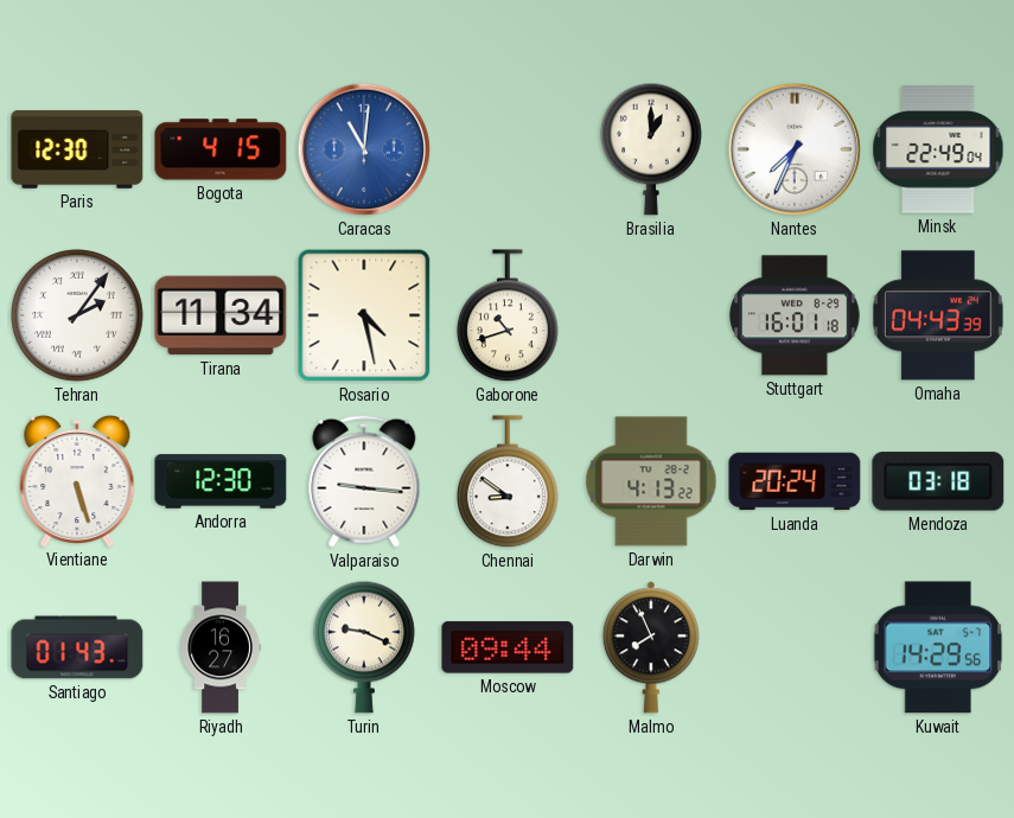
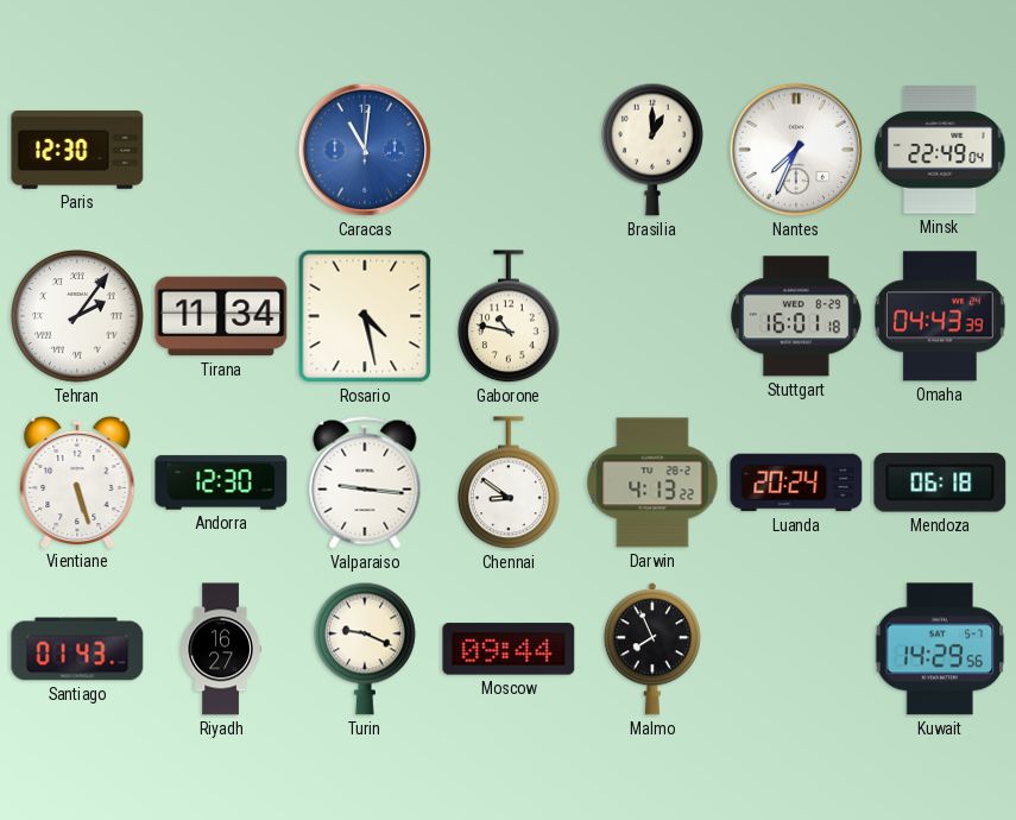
Bogota: 4:15 -> none (221, 149)
Gaborone: 10:42 -> 10:47 (510, 317)
Mendoza: 03:18 -> 06:18 (940, 482)
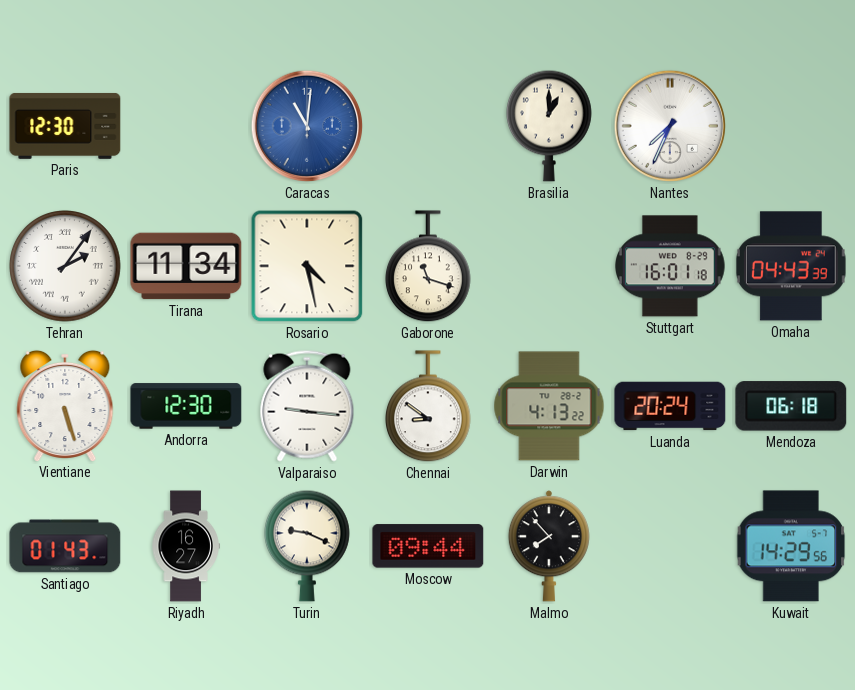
Minsk: 22:49 -> none (940, 150)
Gaborone: 10:47 -> 11:18 (429, 267)
Malmo: 7:56 -> 7:53 (549, 546)
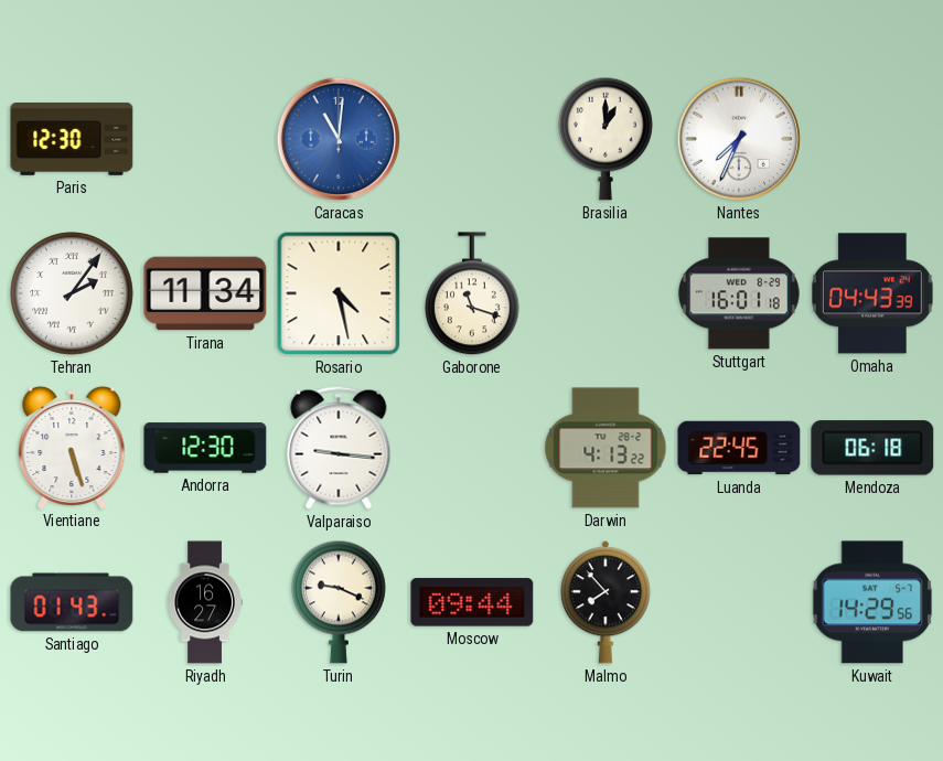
Chennai: 8:51 -> none (429, 407)
Luanda: 20:24 -> 22:45 (739, 448)
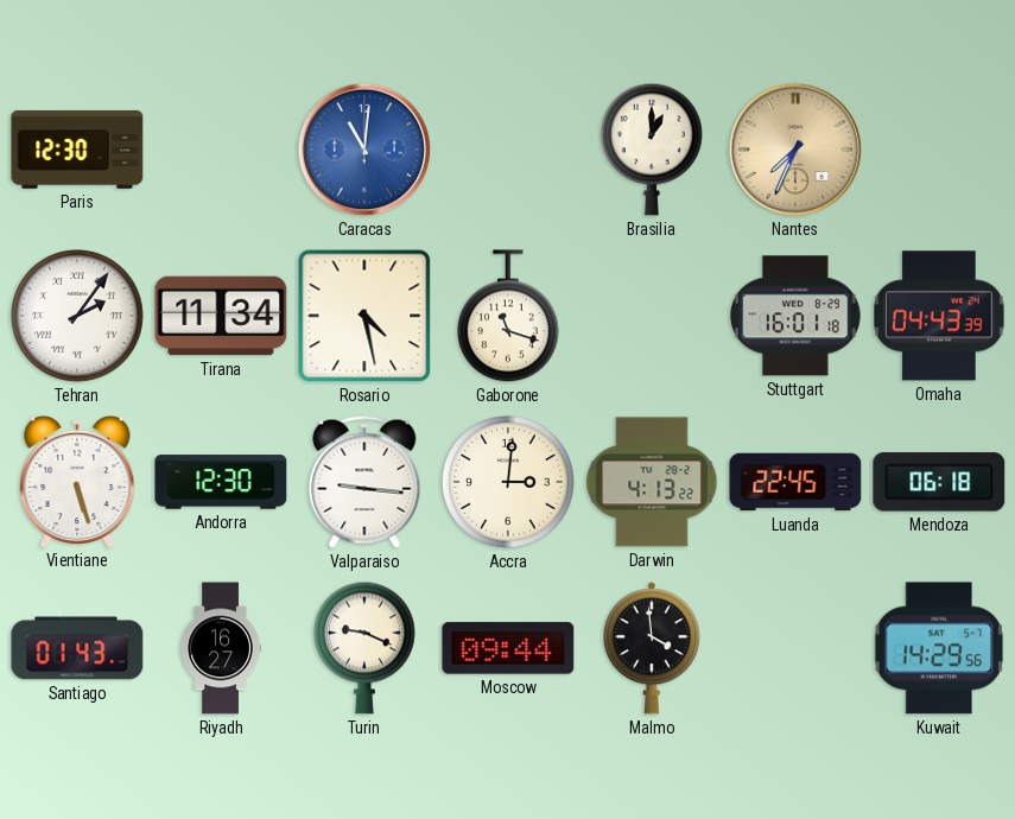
Nantes dial: white -> champagne (795, 150)
Accra: none -> 3:01 (508, 482)
Malmo: 7:53 -> 3:59 (652, 648)
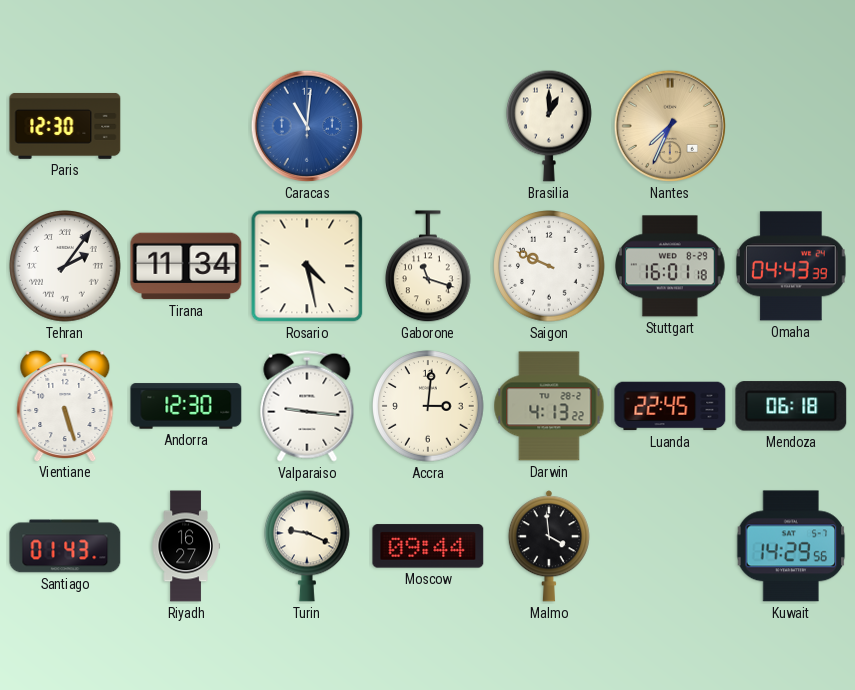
Saigon: none -> 9:49 (549, 266)
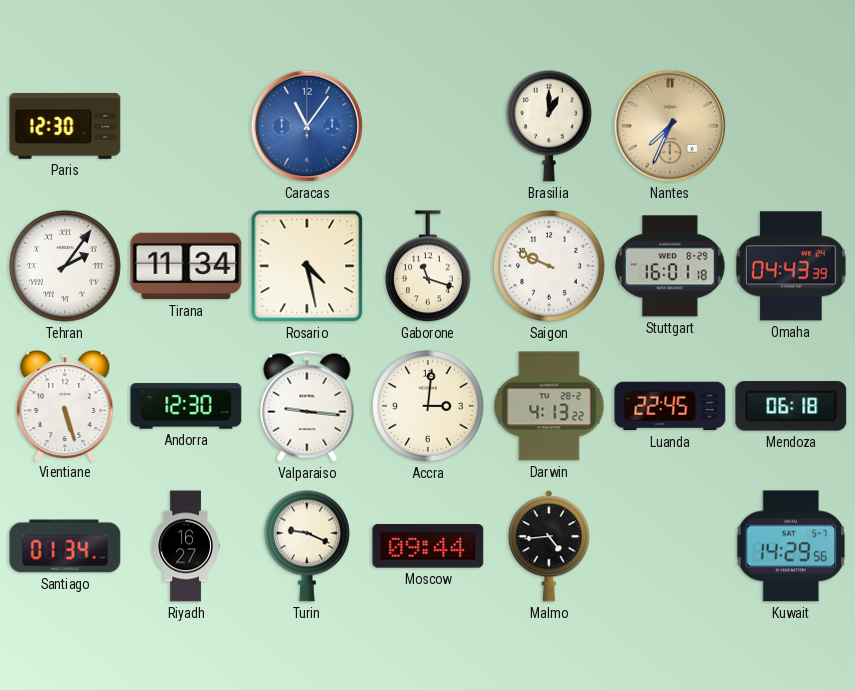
Caracas: 11:01 -> 11:06 (307, 126)
Santiago: 01:43 -> 01:34 (65, 546)
Malmo: 3:59 -> 4:44 (549, 546)
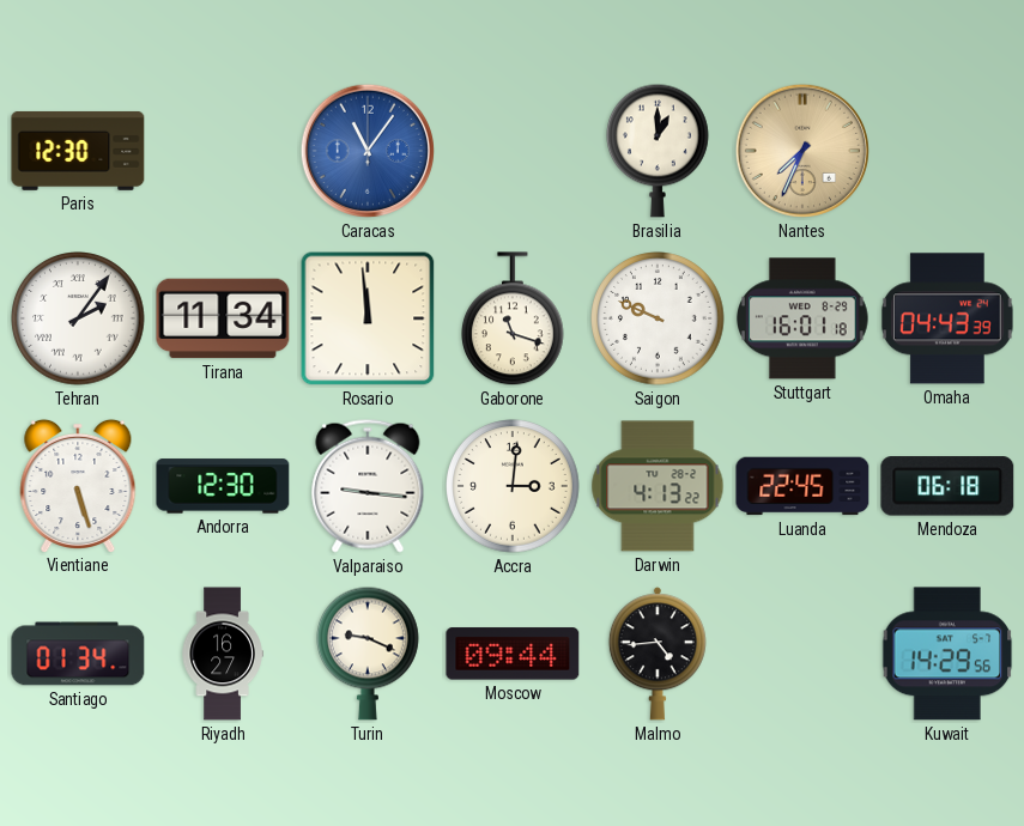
Rosario: 4:28 -> 11:59 (368, 318)
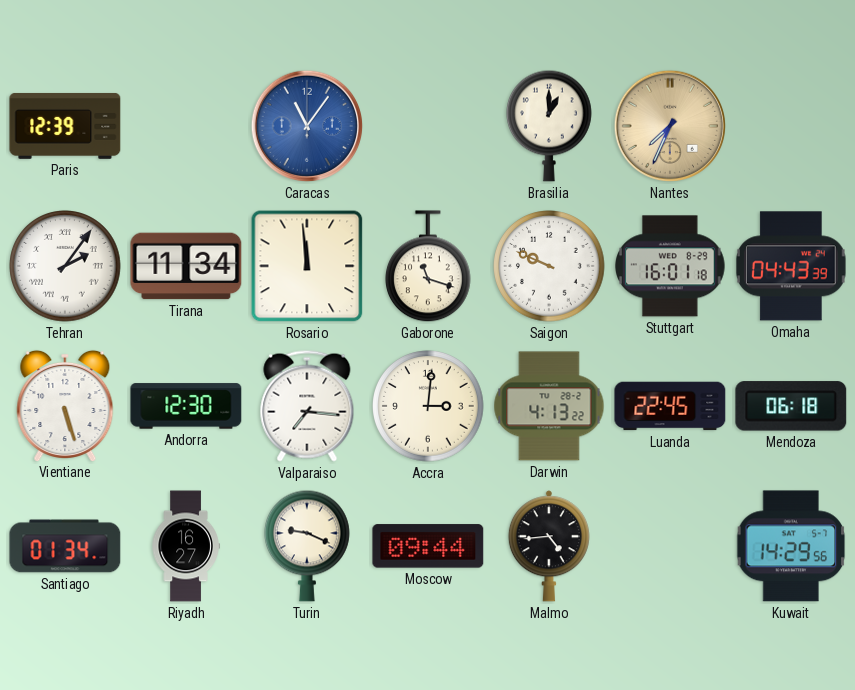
Paris: 12:30 -> 12:39 (65, 126)
Valparaiso: 9:16 -> 7:16 (307, 406)
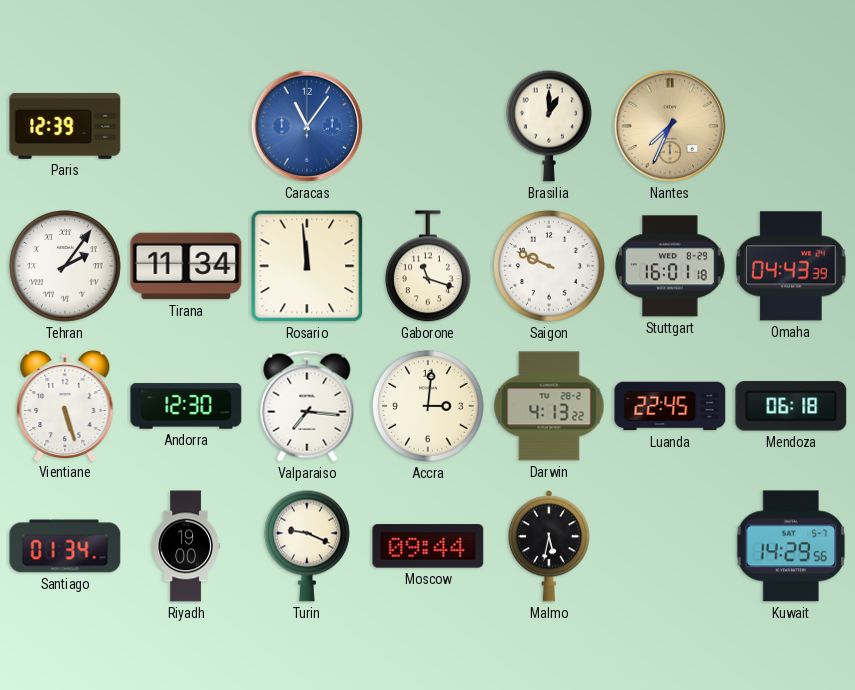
Riyadh: 16:27 -> 19:00 (186, 546)
Malmo: 4:44 -> 5:32 (549, 546)
